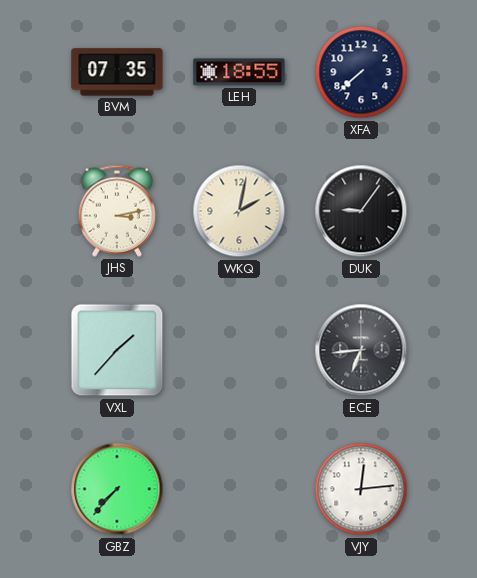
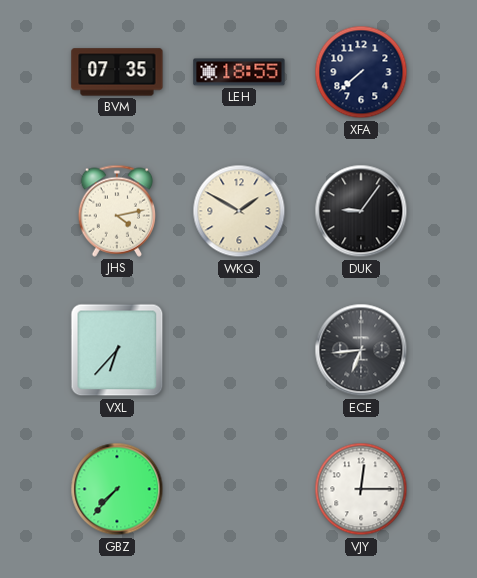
JHS: 3:13 -> 4:13 (116, 211)
WKQ: 2:02 -> 1:50 (239, 211)
VXL: 1:37 -> 6:37 (117, 350)
VJY: 12:14 -> 12:15 (361, 489)
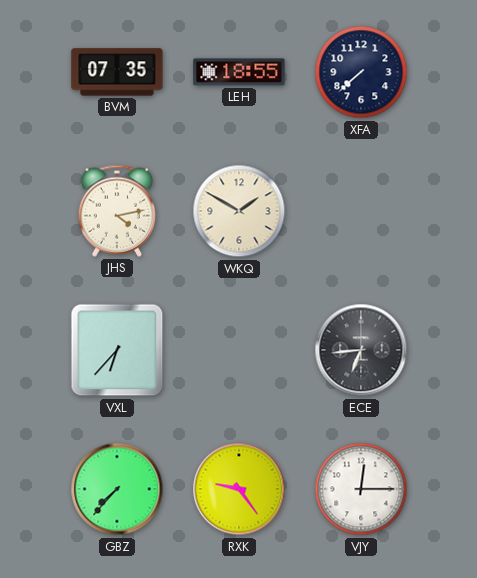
DUK: 9:06 -> none (361, 211)
RXK: none -> 9:24 (239, 489)
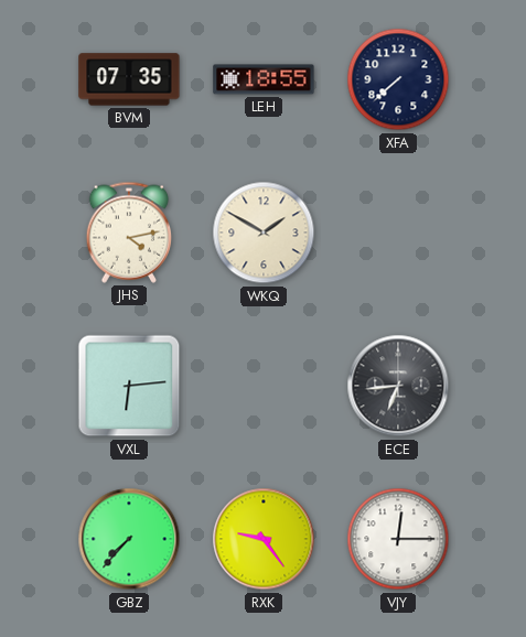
VXL: 6:37 -> 6:14 (129, 386)
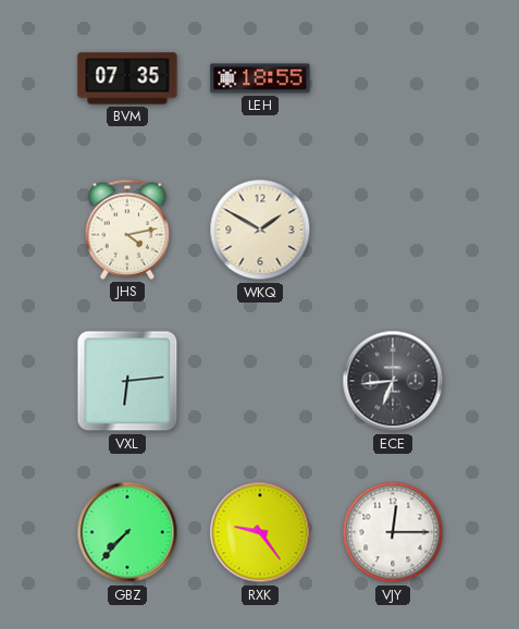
XFA: 7:38 -> none (398, 79)
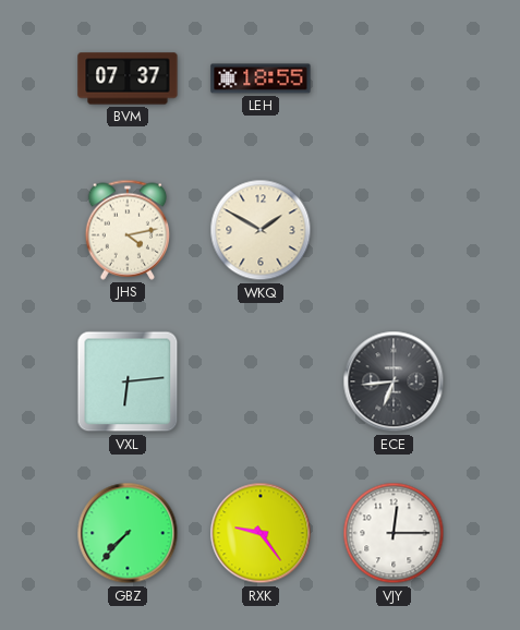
BVM: 07:35 -> 07:37 (128, 78)
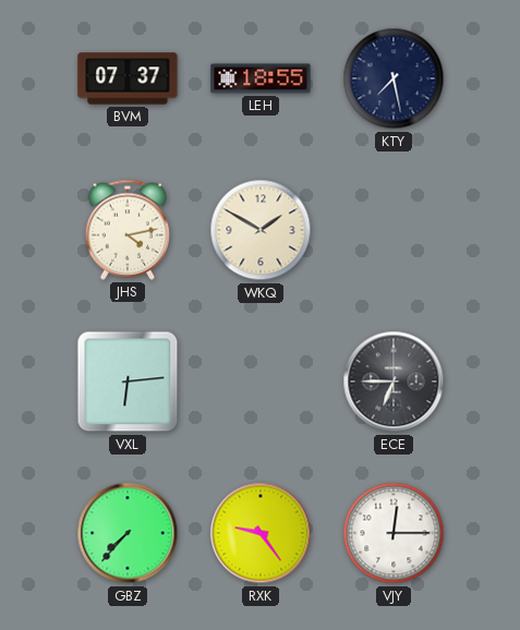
KTY: none -> 7:28 (394, 78)
ECE: 6:44 -> 6:45 (394, 381)
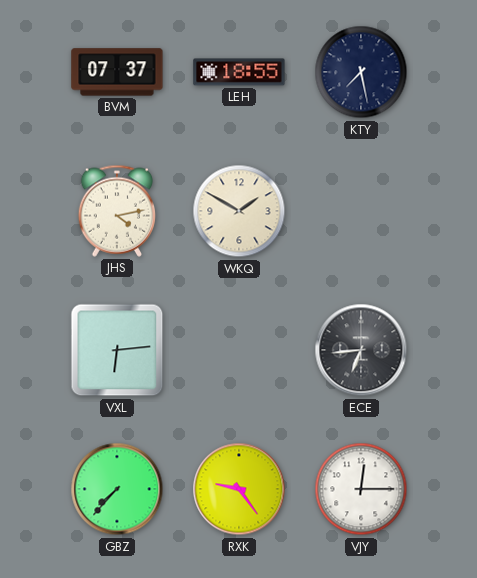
ECE: 6:45 -> 6:44 (361, 350)
